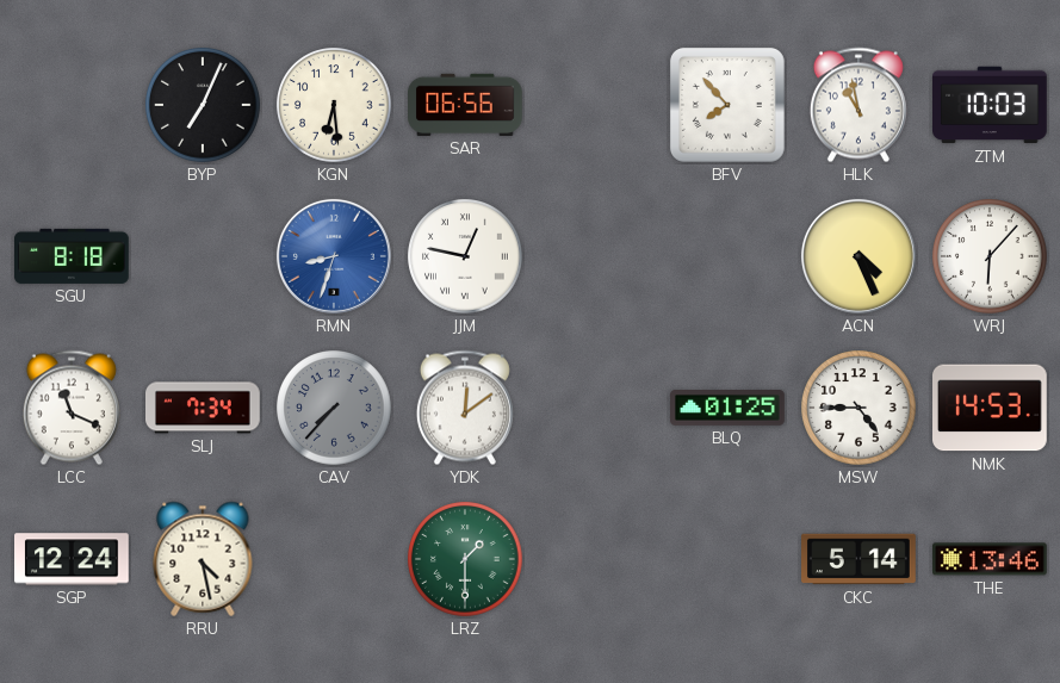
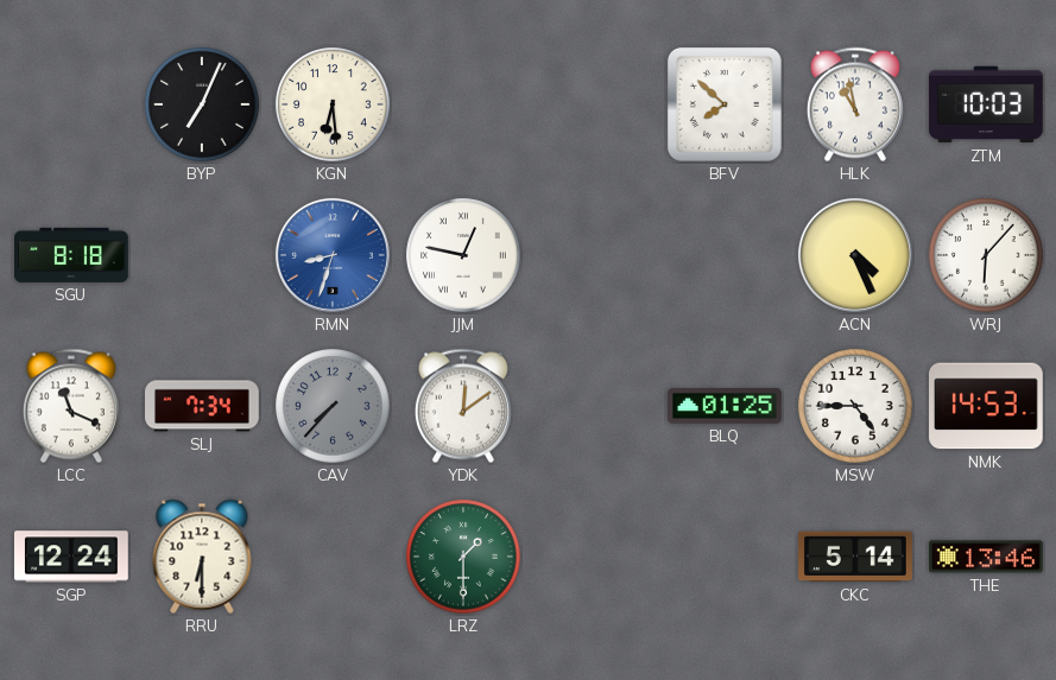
SAR: 06:56 -> none (466, 105)
BFV: 7:53 -> 7:52 (725, 104)
RRU: 4:28 -> 6:30 (202, 557)
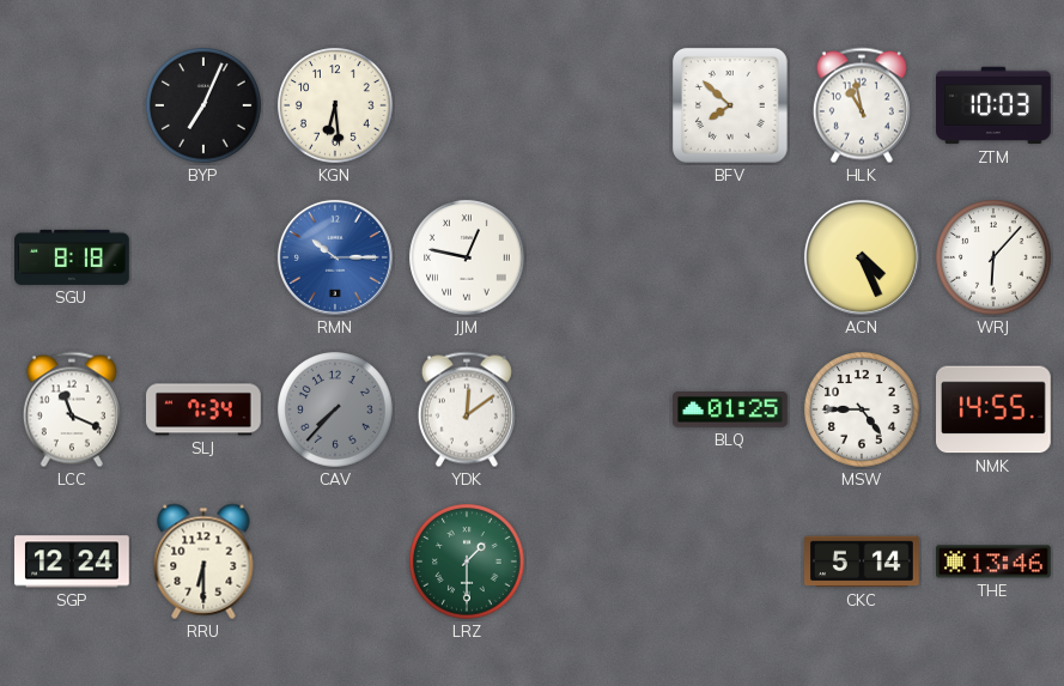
RMN: 8:33 -> 10:15 (335, 257)
NMK: 14:53 -> 14:55 (995, 409)
